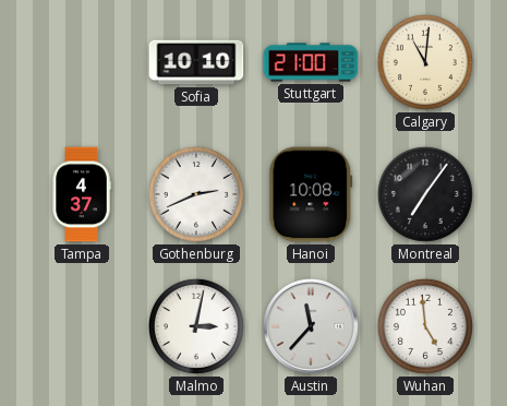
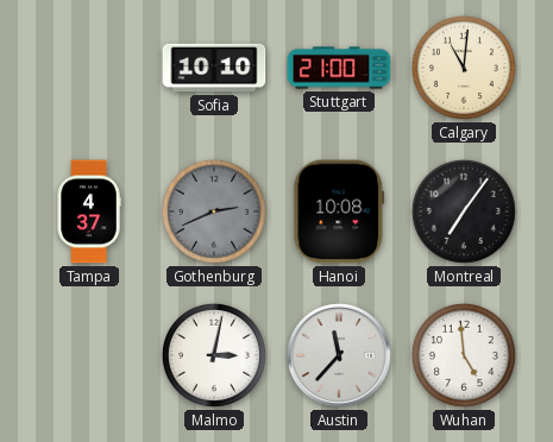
Gothenburg dial: white -> grey (214, 211)
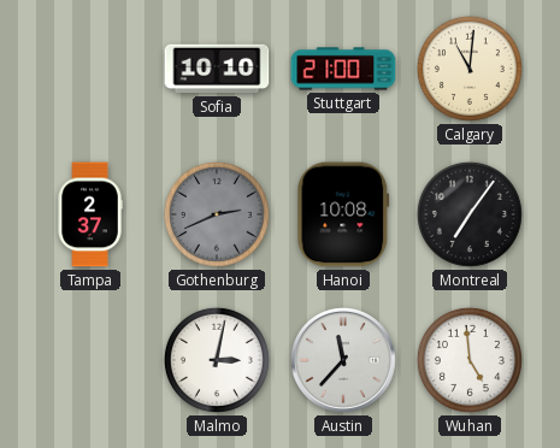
Tampa: 4:37 -> 2:37 (90, 214)
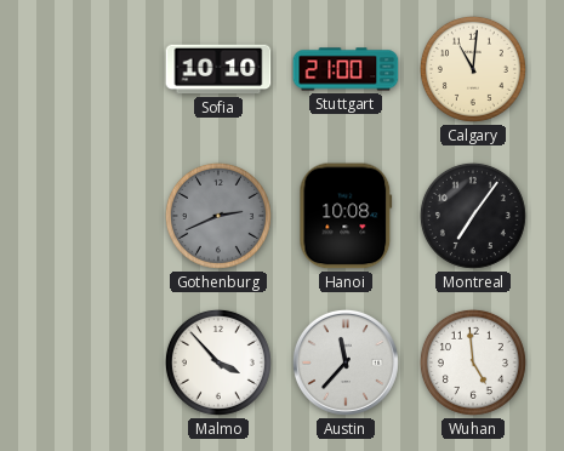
Tampa: 2:37 -> none (90, 214)
Malmo: 3:02 -> 3:53 (218, 362)
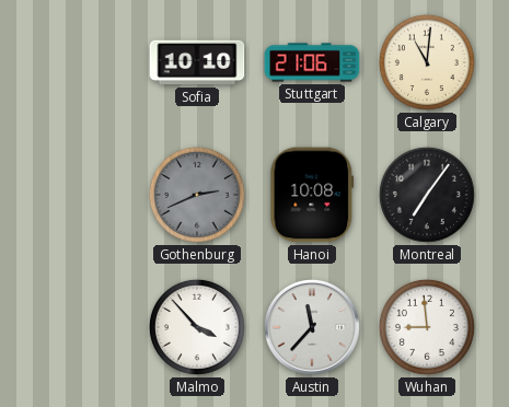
Stuttgart: 21:00 -> 21:06 (312, 62)
Wuhan: 4:59 -> 8:59 (427, 327)
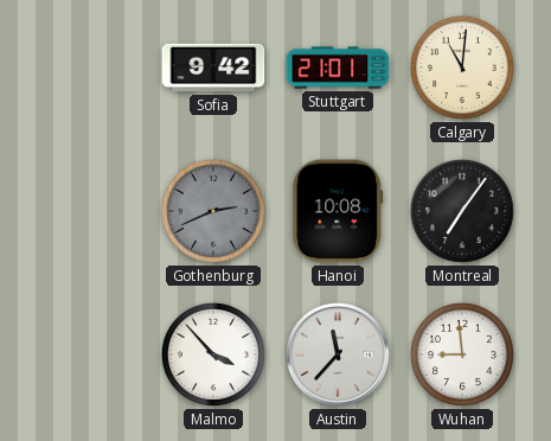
Sofia: 10:10 -> 9:42 (213, 68)
Stuttgart: 21:06 -> 21:01 (338, 68)
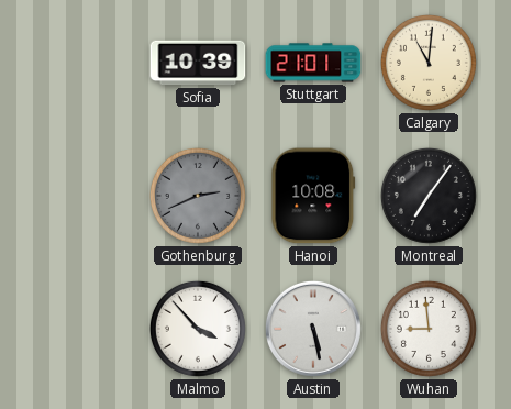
Sofia: 9:42 -> 10:39 (198, 63)
Austin: 11:37 -> 5:28 (313, 329)
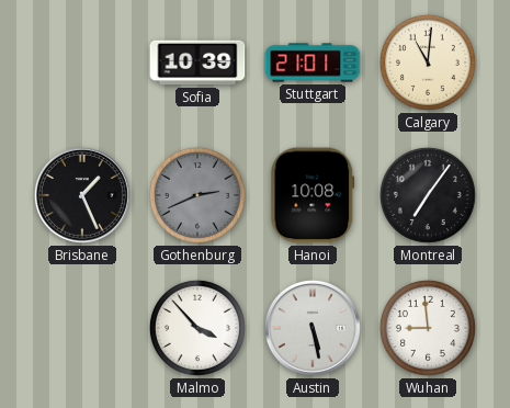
Brisbane: none -> 1:26 (82, 195)
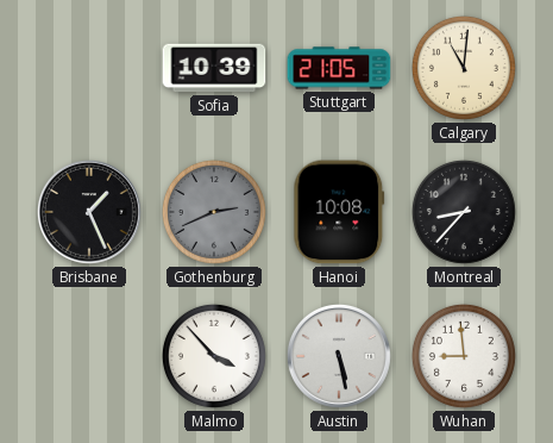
Stuttgart: 21:01 -> 21:05 (339, 68)
Montreal: 7:06 -> 8:37 (464, 212)
